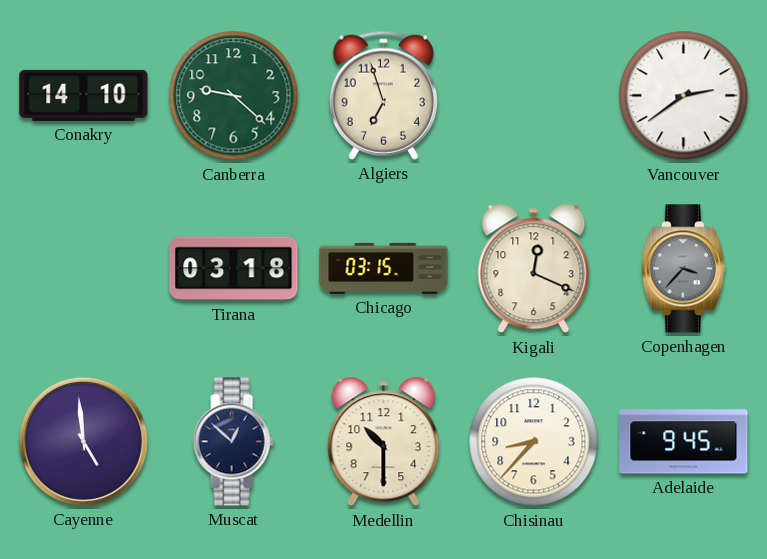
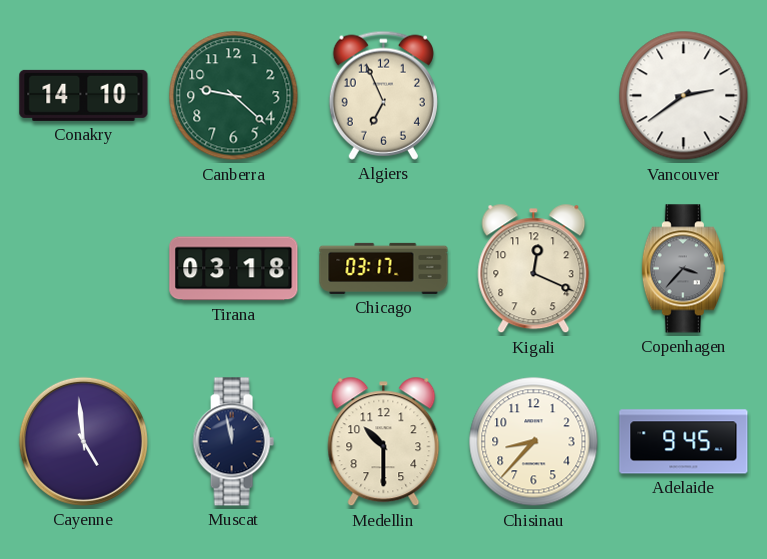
Algiers: 6:57 -> 6:56 (383, 95)
Chicago: 03:15 -> 03:17 (384, 268)
Muscat: 12:52 -> 11:58 (233, 442)
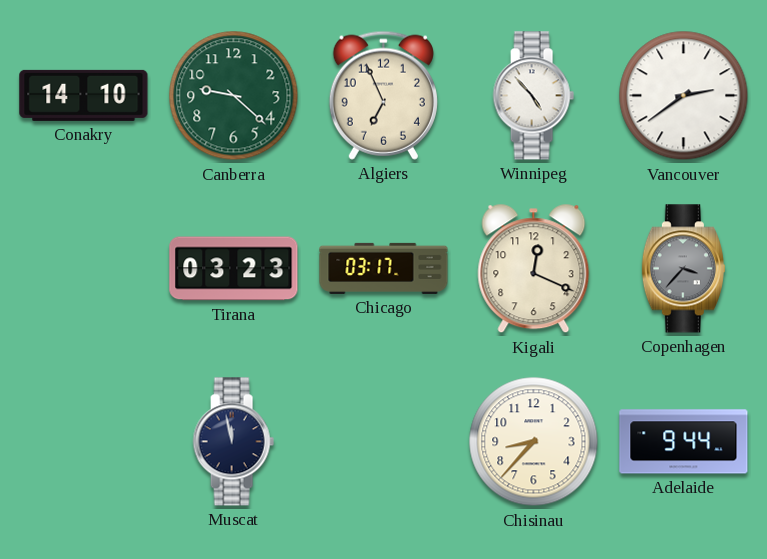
Winnipeg: none -> 4:53 (533, 96)
Tirana: 03:18 -> 03:23 (234, 269)
Cayenne: 4:59 -> none (83, 441)
Medellin: 10:30 -> none (384, 442)
Adelaide: 9:45 -> 9:44 (684, 442)
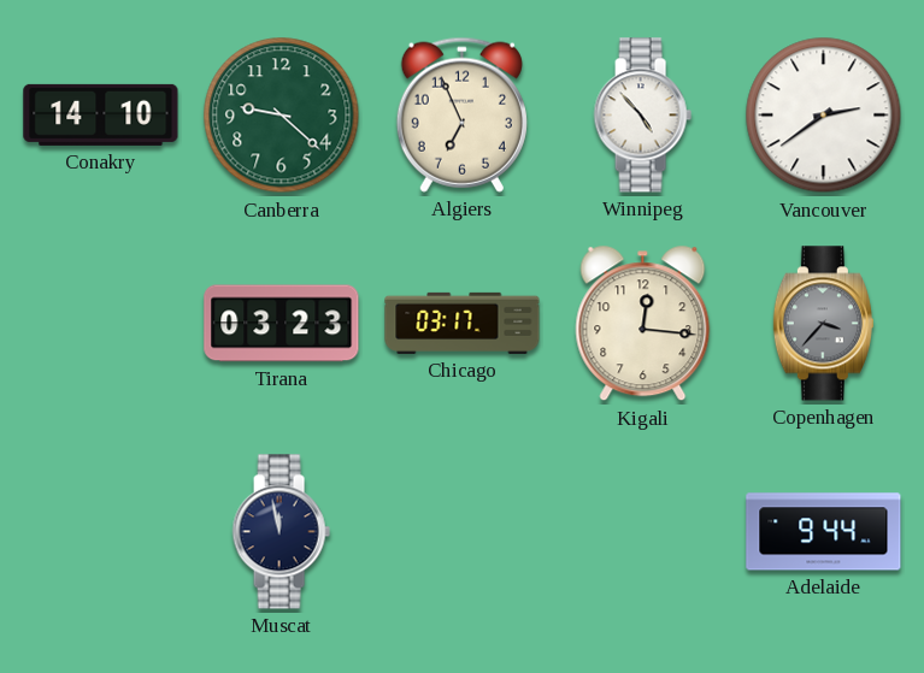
Kigali: 12:19 -> 12:16 (643, 324)
Chisinau: 8:37 -> none (534, 442)
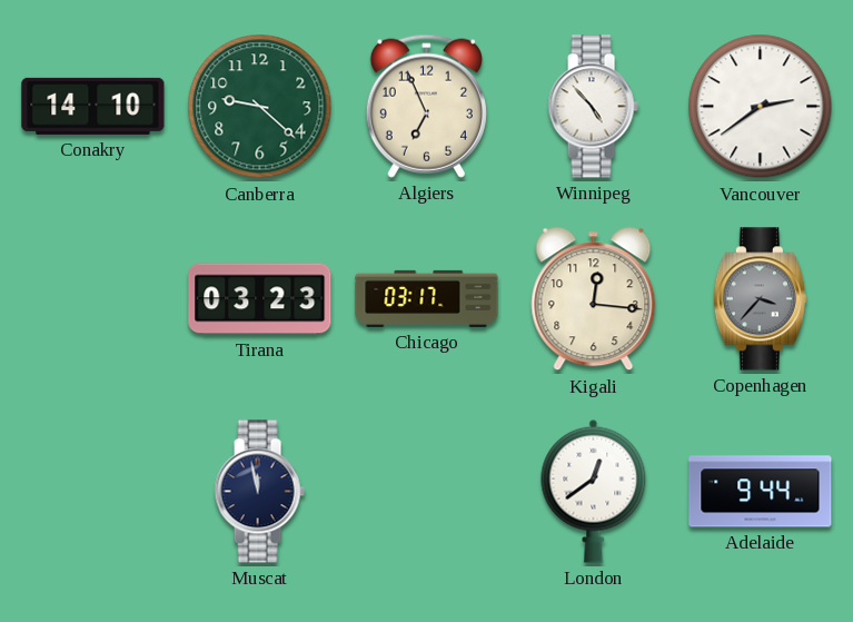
London: none -> 12:39 (594, 491)
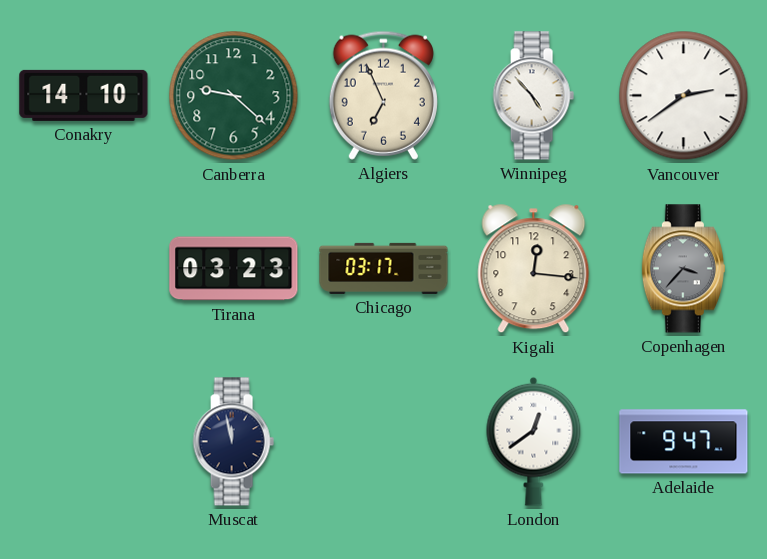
Adelaide: 9:44 -> 9:47 (684, 442)
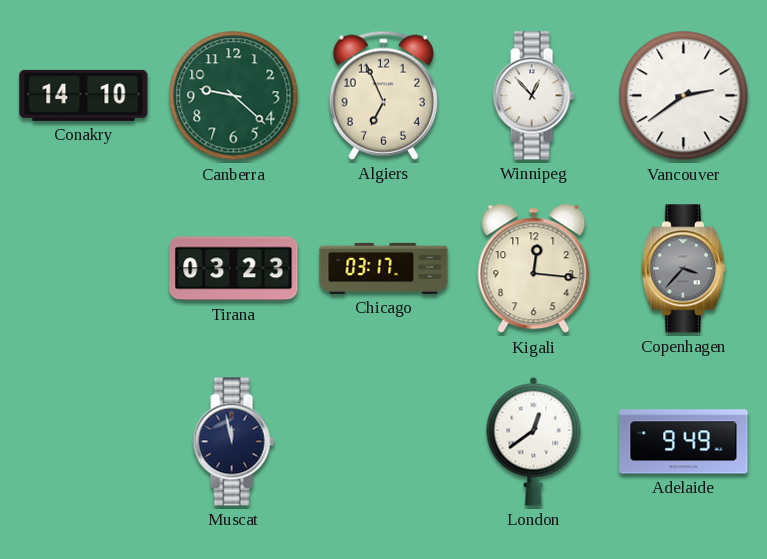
Winnipeg: 4:53 -> 12:53 (533, 96)
Adelaide: 9:47 -> 9:49 (684, 442)
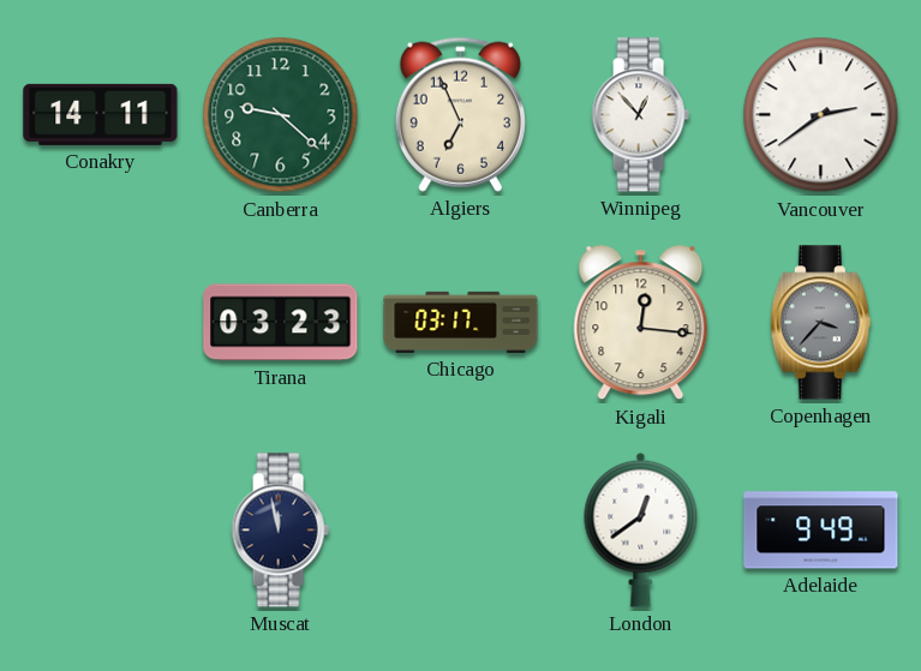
Conakry: 14:10 -> 14:11 (101, 114)
